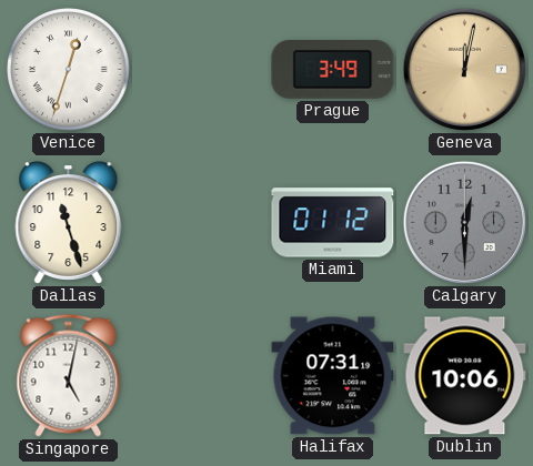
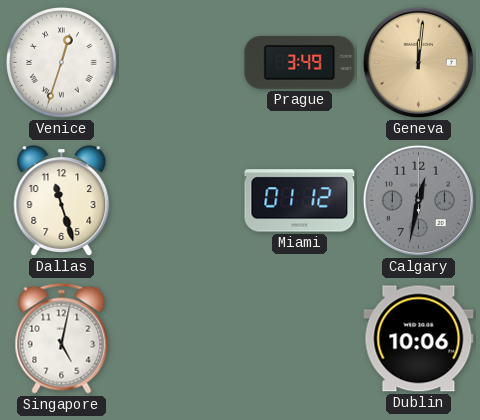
Geneva: 12:02 -> 12:01 (418, 62)
Calgary: 12:30 -> 12:32 (418, 200)
Halifax: 07:31 -> none (333, 376)
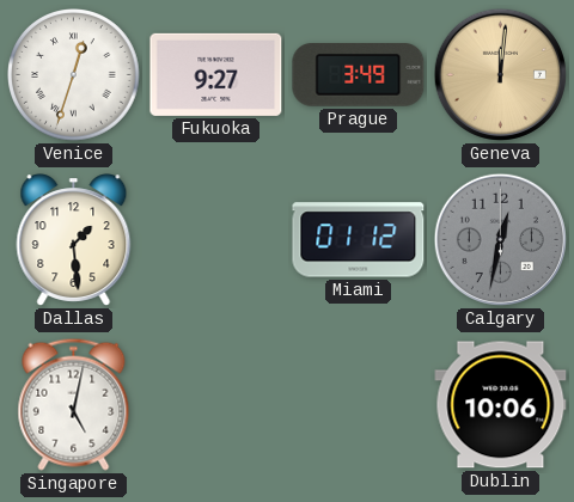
Fukuoka: none -> 9:27 (216, 74)
Dallas: 11:27 -> 1:29 (74, 240)
